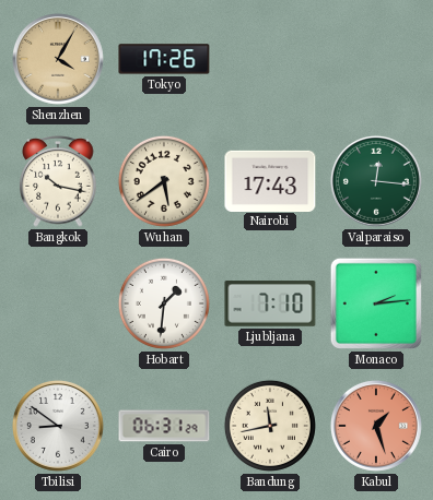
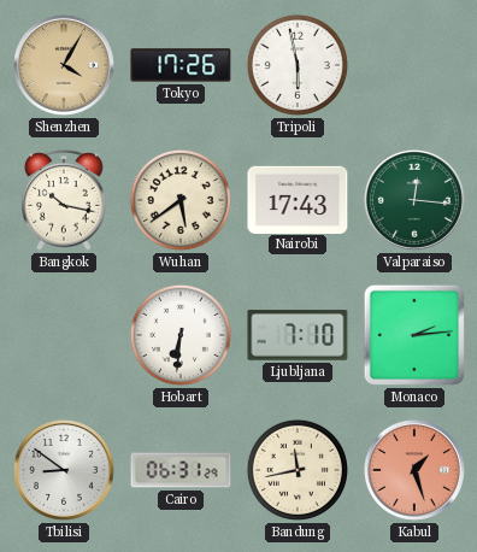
Tripoli: none -> 5:58 (298, 65)
Hobart: 1:31 -> 6:31 (181, 335)
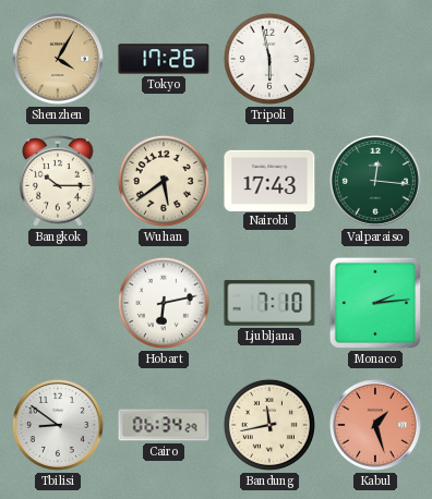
Bangkok: 10:17 -> 10:15 (58, 182)
Hobart: 6:31 -> 6:13 (164, 303)
Cairo: 06:31 -> 06:34 (164, 425)
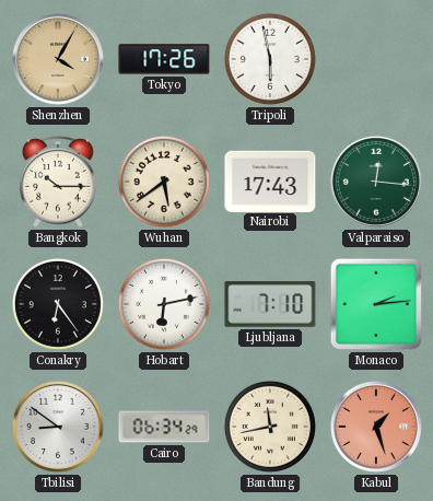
Conakry: none -> 6:24 (58, 304)
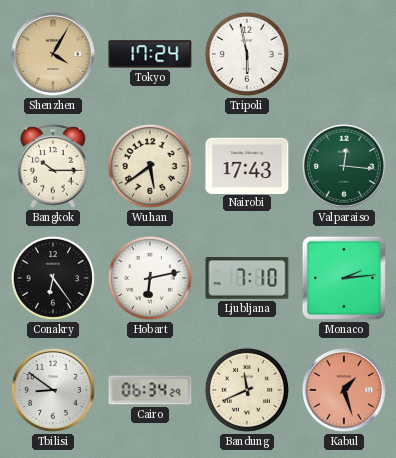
Tokyo: 17:26 -> 17:24 (150, 54)
Bandung: 11:43 -> 11:41 (247, 390)
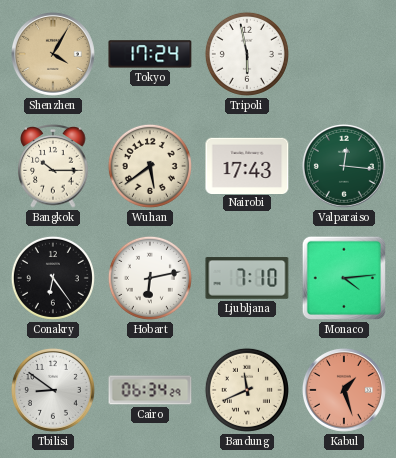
Monaco: 2:14 -> 4:14 (344, 278)
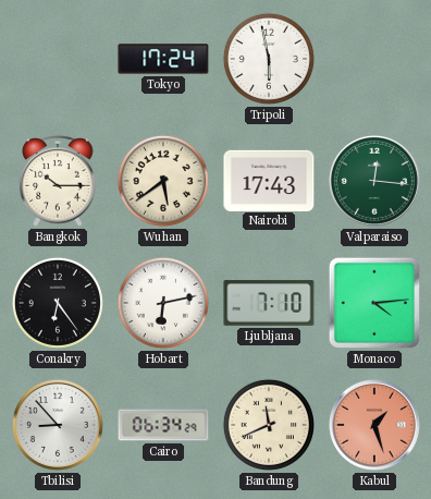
Shenzhen: 4:05 -> none (53, 54)
Tbilisi: 8:51 -> 8:53 (58, 425)
